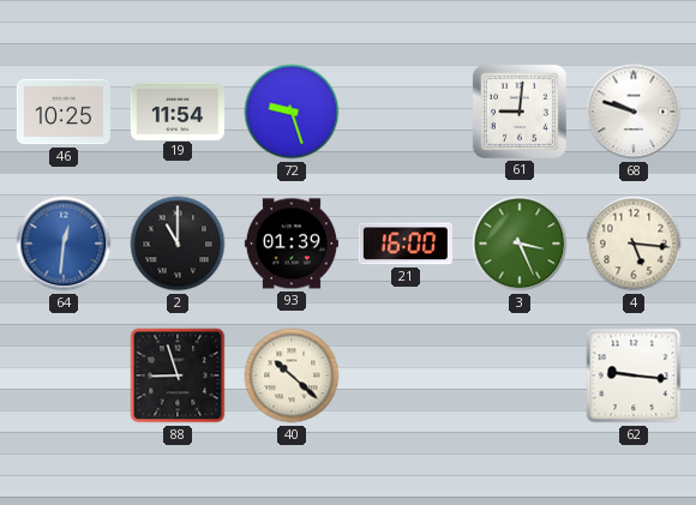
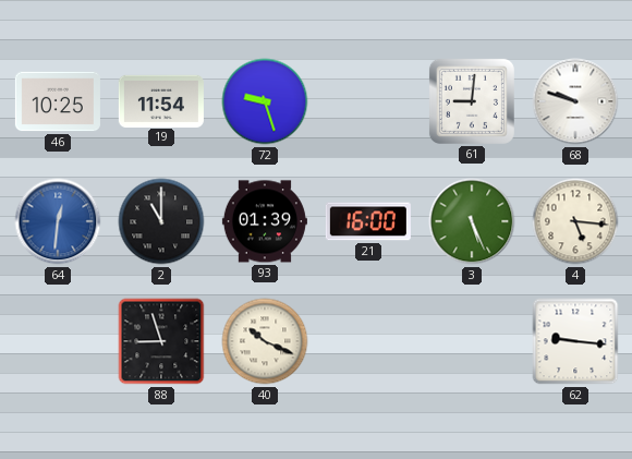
3: 3:26 -> 5:26 (472, 221)
40: 10:22 -> 10:19 (265, 341)
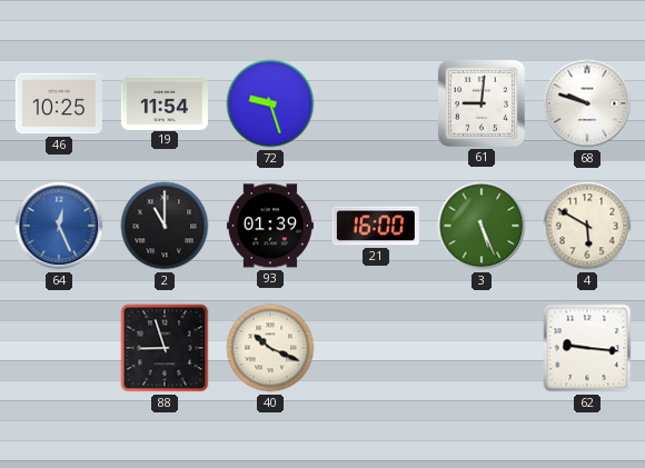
64: 12:31 -> 12:26 (59, 226)
4: 5:16 -> 5:50 (587, 226)
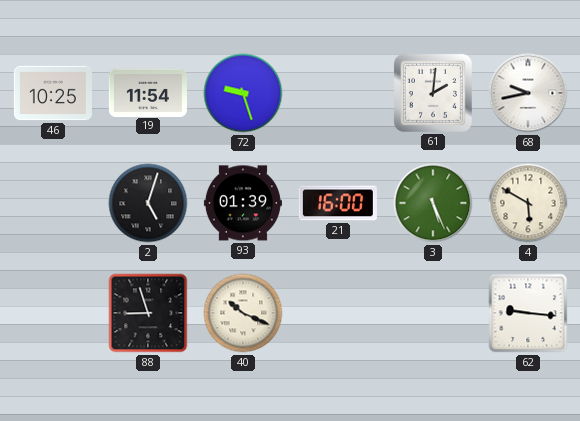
61: 9:01 -> 2:01 (433, 93)
68: 9:48 -> 9:43 (528, 93)
64: 12:26 -> none (59, 226)
2: 11:00 -> 5:03 (148, 203)
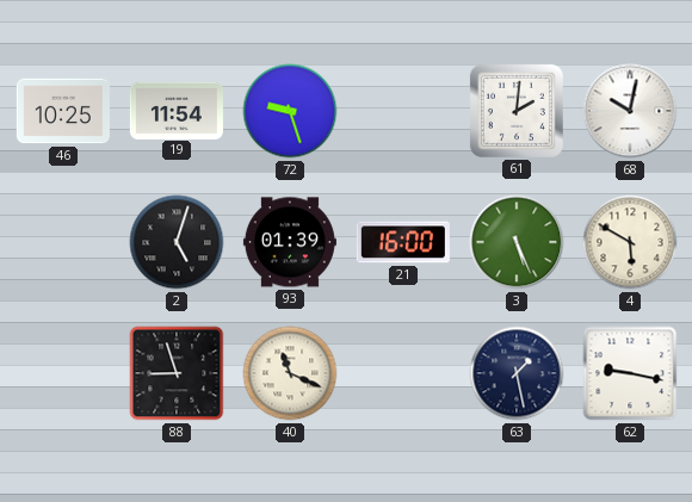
68: 9:43 -> 10:02 (630, 111)
40: 10:19 -> 11:19 (290, 373)
63: none -> 1:28 (517, 373)
62: 9:16 -> 9:17 (630, 373)
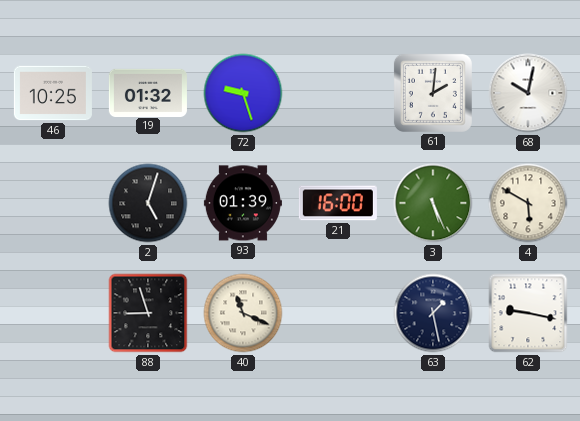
19: 11:54 -> 01:32 (148, 92)
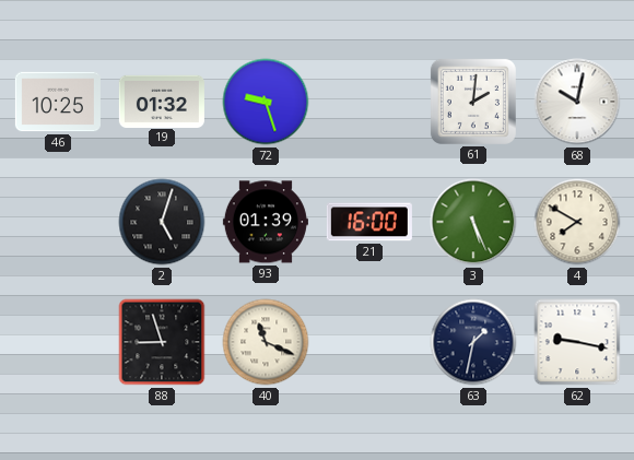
4: 5:50 -> 7:50 (577, 222)
63: 1:28 -> 1:32 (473, 342)
